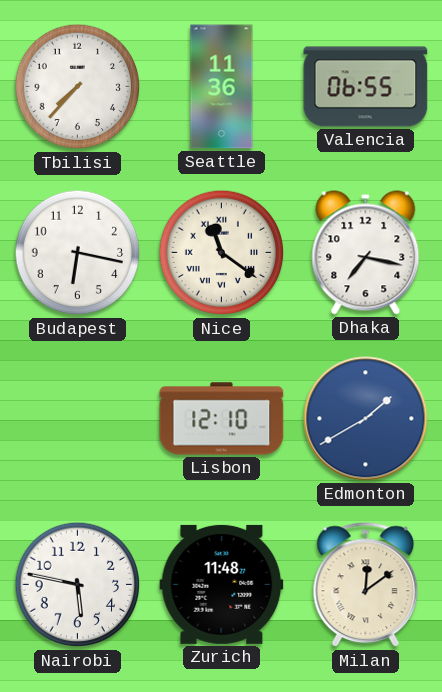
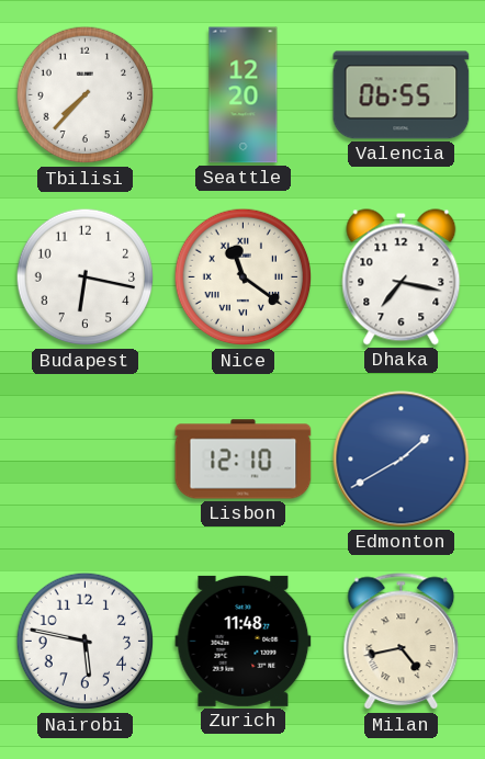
Seattle: 11:36 -> 12:20 (244, 95)
Milan: 12:09 -> 4:43 (402, 642)
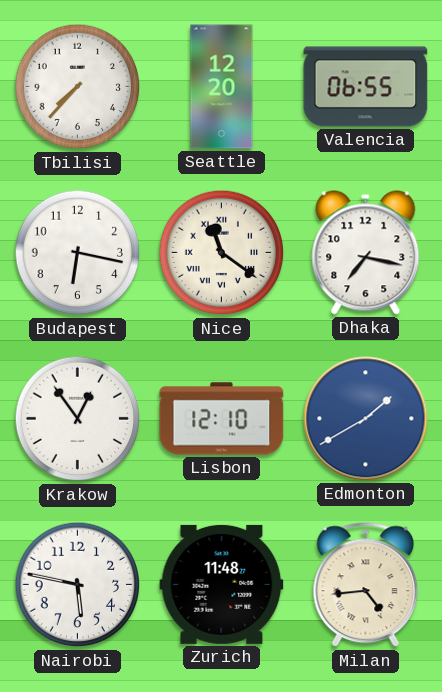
Krakow: none -> 12:54 (78, 419)
Milan: 4:43 -> 4:44 (366, 585)
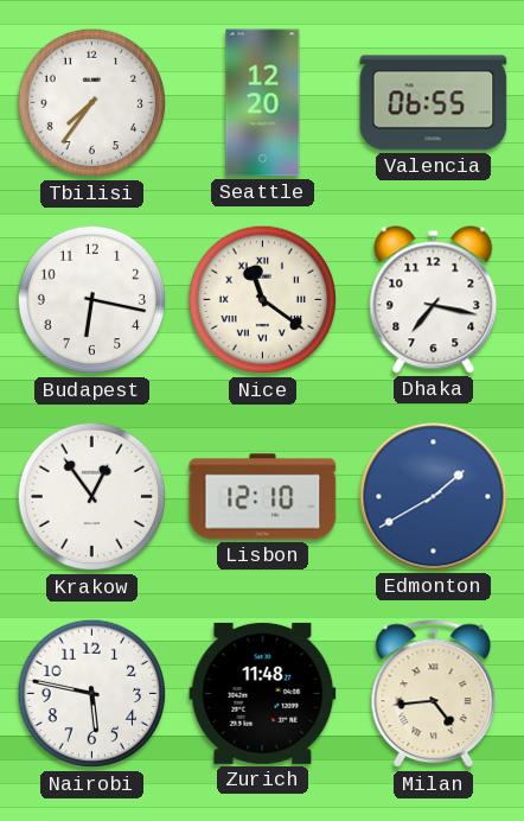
Tbilisi: 7:37 -> 7:36 (92, 103)
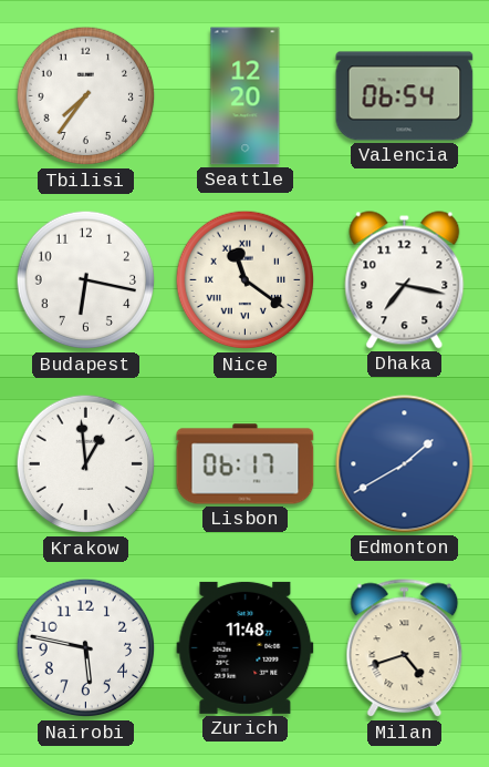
Valencia: 06:55 -> 06:54 (405, 96)
Krakow: 12:54 -> 12:59 (86, 464)
Lisbon: 12:10 -> 06:17 (246, 464)
Milan: 4:44 -> 4:42 (405, 648)
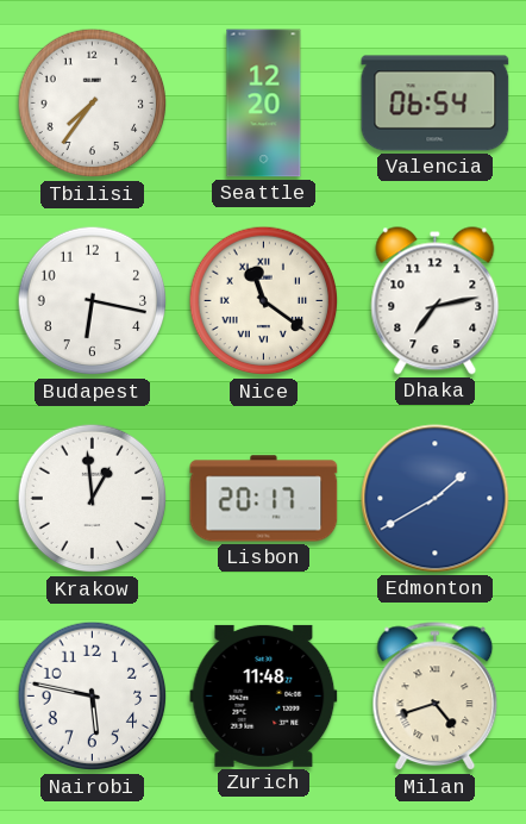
Dhaka: 7:17 -> 7:13 (436, 301)
Lisbon: 06:17 -> 20:17 (264, 499)
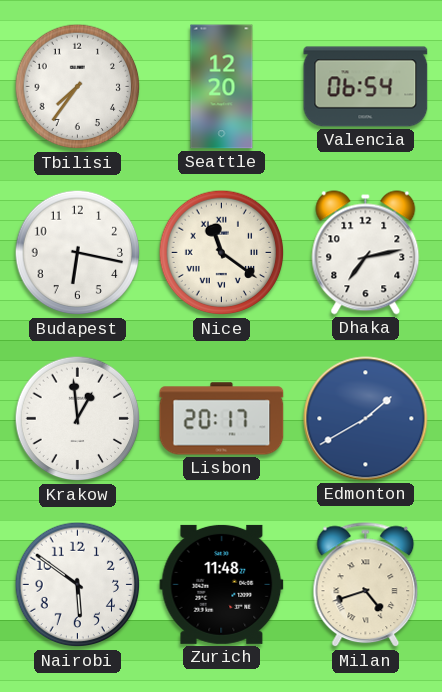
Nairobi: 5:47 -> 5:51 (78, 585)
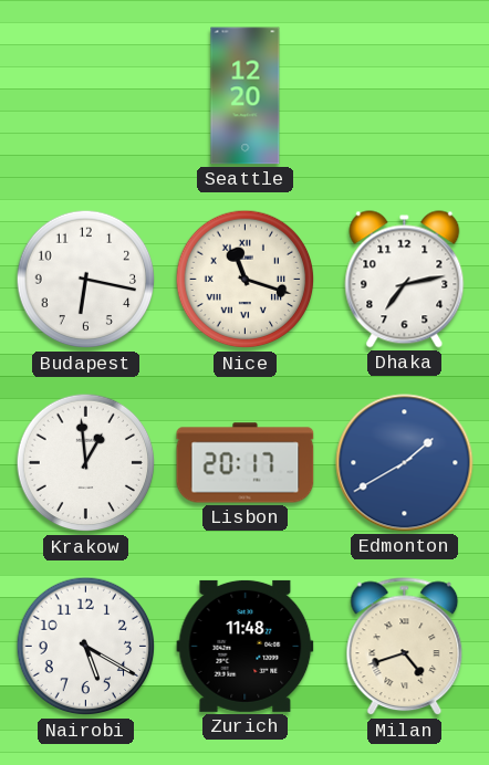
Tbilisi: 7:36 -> none (78, 87)
Valencia: 06:54 -> none (366, 87)
Nice: 11:21 -> 11:18 (246, 280)
Nairobi: 5:51 -> 5:20 (86, 647)
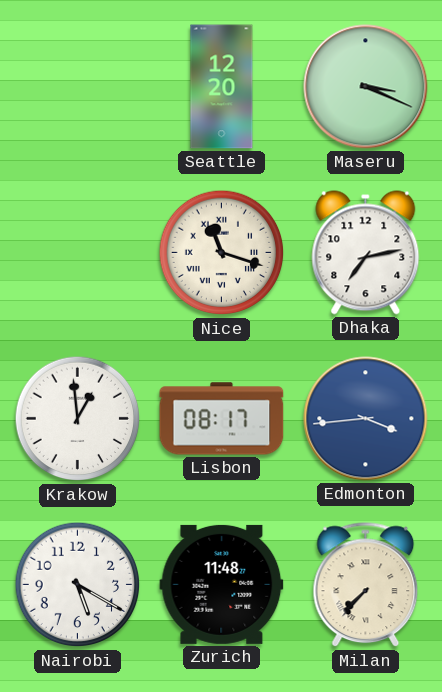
Maseru: none -> 3:19 (366, 87)
Budapest: 6:17 -> none (86, 280)
Lisbon: 20:17 -> 08:17 (222, 419)
Edmonton: 1:40 -> 3:44 (366, 419)
Milan: 4:42 -> 7:37 (366, 585)
